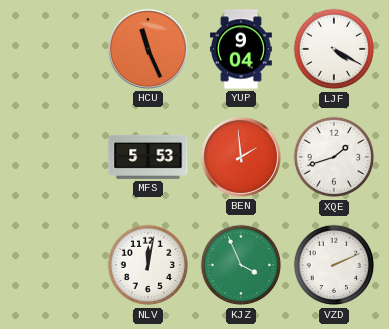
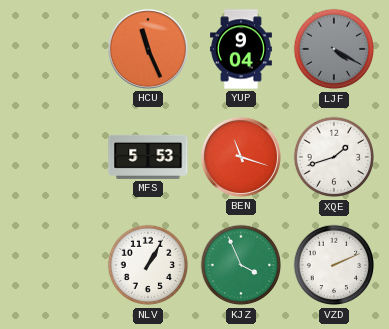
LJF dial: white -> grey (334, 49)
BEN: 1:59 -> 11:18 (241, 157)
NLV: 12:02 -> 1:05 (148, 265)
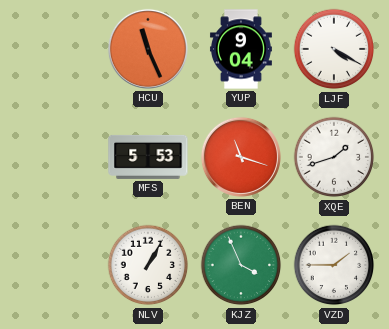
LJF dial: grey -> white (334, 49)
VZD: 2:11 -> 1:45 (334, 265)
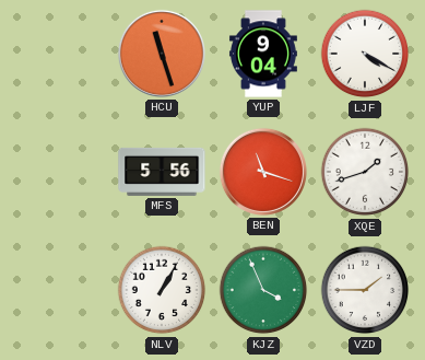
HCU: 11:26 -> 11:27 (162, 54)
MFS: 5:53 -> 5:56 (162, 172)
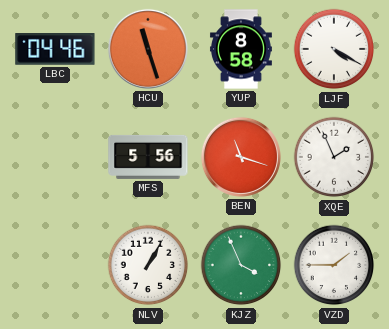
LBC: none -> 04:46 (55, 49)
YUP: 9:04 -> 8:58 (241, 49)
XQE: 1:42 -> 1:56 (334, 157)
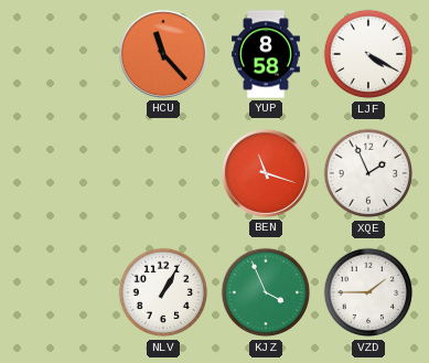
LBC: 04:46 -> none (55, 49)
HCU: 11:27 -> 11:23 (163, 54)
MFS: 5:56 -> none (148, 157)
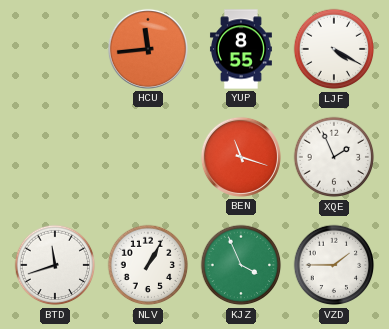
HCU: 11:23 -> 11:44 (148, 49)
YUP: 8:58 -> 8:55 (241, 49)
BTD: none -> 11:42 (55, 265)
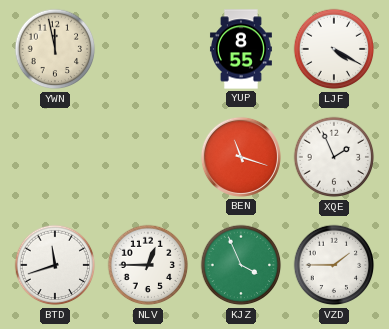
YWN: none -> 11:58 (55, 49)
HCU: 11:44 -> none (148, 49)
NLV: 1:05 -> 12:45 (148, 265)
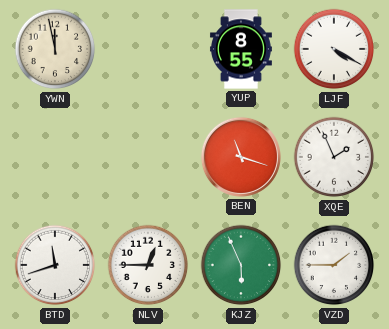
KJZ: 3:56 -> 5:56 (241, 265)
